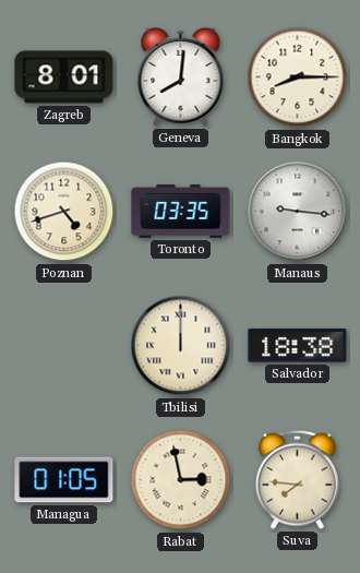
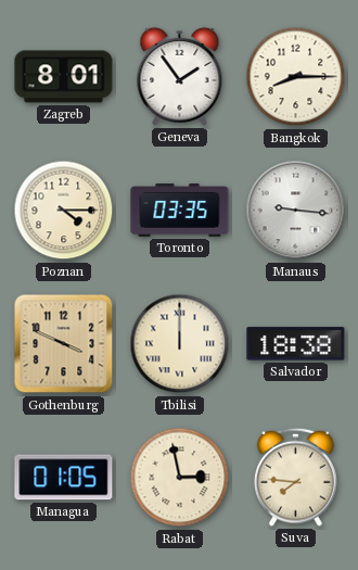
Geneva: 8:01 -> 1:54 (180, 76)
Poznan: 4:42 -> 4:15 (64, 211)
Gothenburg: none -> 3:49 (64, 344)
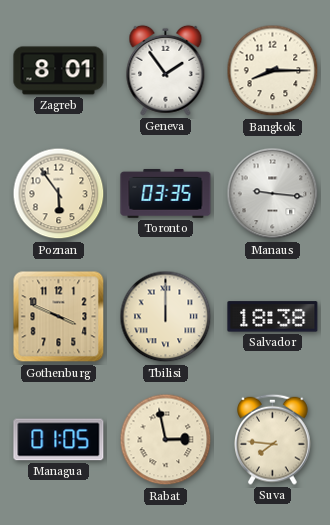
Poznan: 4:15 -> 5:54 (59, 194)
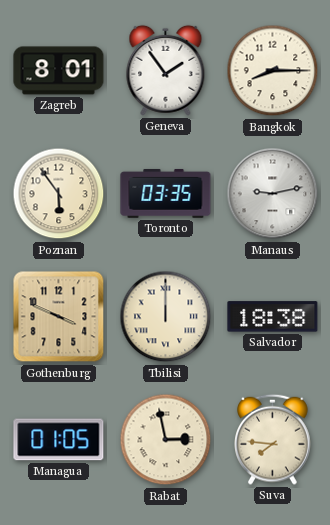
Manaus: 9:16 -> 9:13 (273, 194)
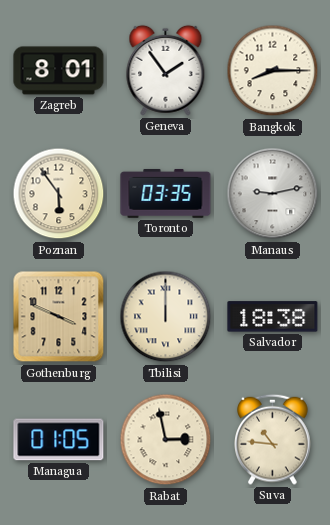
Suva: 7:46 -> 10:46 (273, 439)
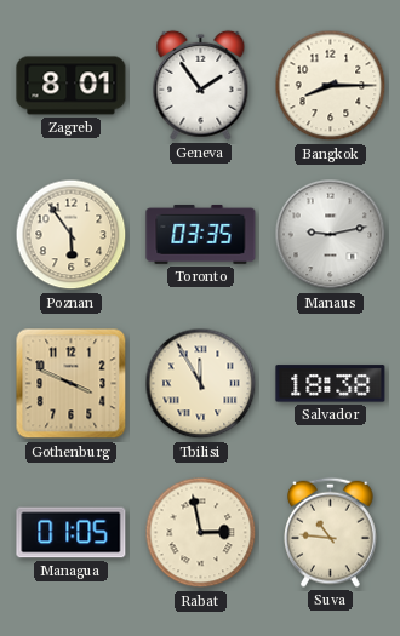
Tbilisi: 12:00 -> 11:55 (201, 384)
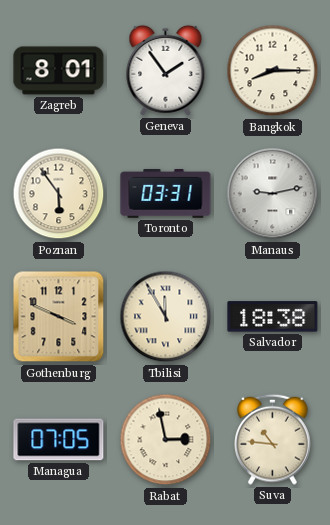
Toronto: 03:35 -> 03:31 (166, 193)
Managua: 01:05 -> 07:05 (59, 440)
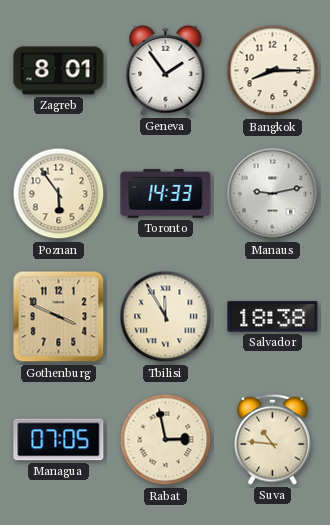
Toronto: 03:31 -> 14:33 (166, 193)
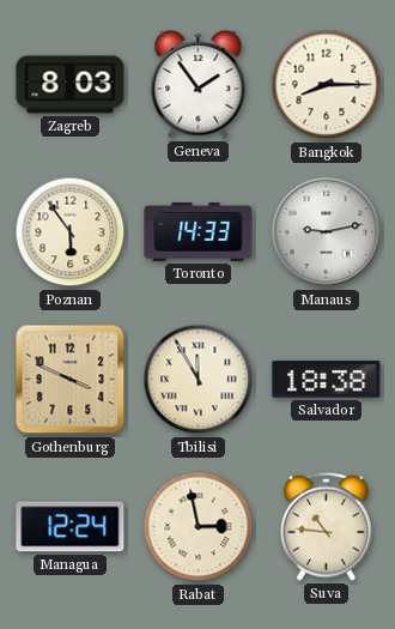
Zagreb: 8:01 -> 8:03 (71, 85)
Managua: 07:05 -> 12:24 (71, 527)
